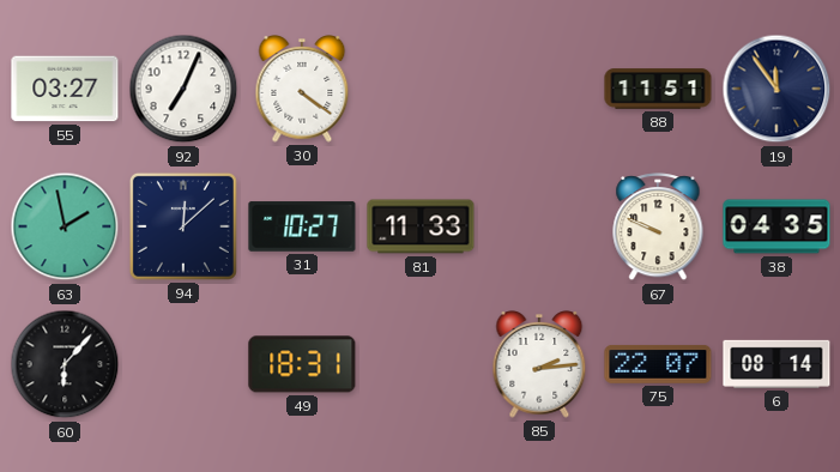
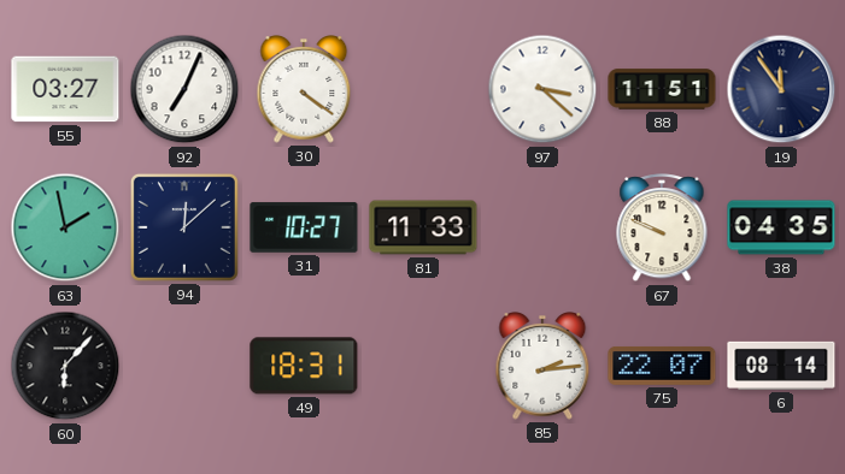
97: none -> 3:22 (542, 89)
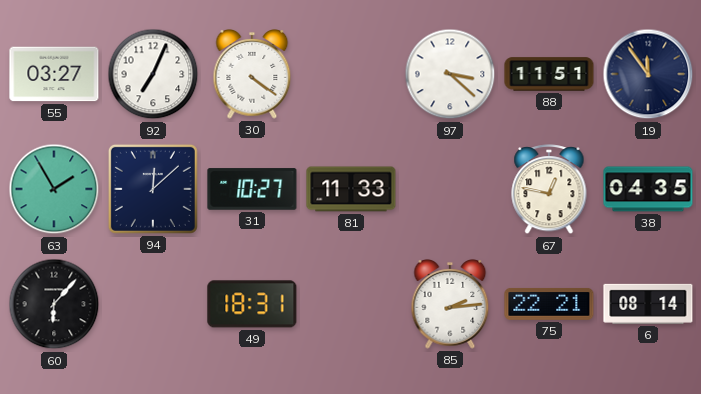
63: 1:58 -> 1:55 (54, 189)
67: 9:49 -> 12:47 (549, 190)
75: 22:07 -> 22:21 (549, 304)
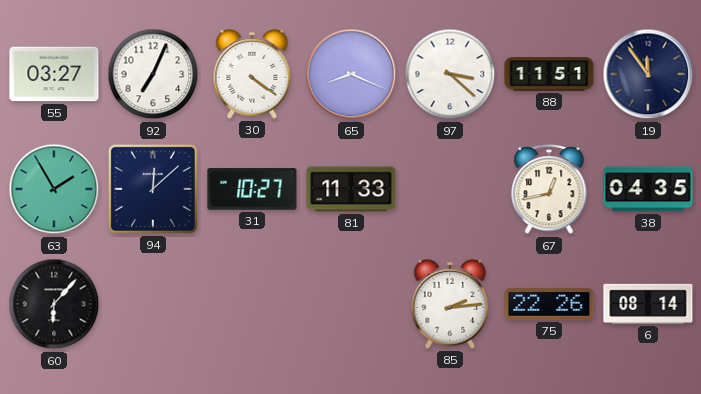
65: none -> 8:19 (351, 74)
67: 12:47 -> 12:43 (549, 190)
49: 18:31 -> none (252, 304)
75: 22:21 -> 22:26 (549, 304)
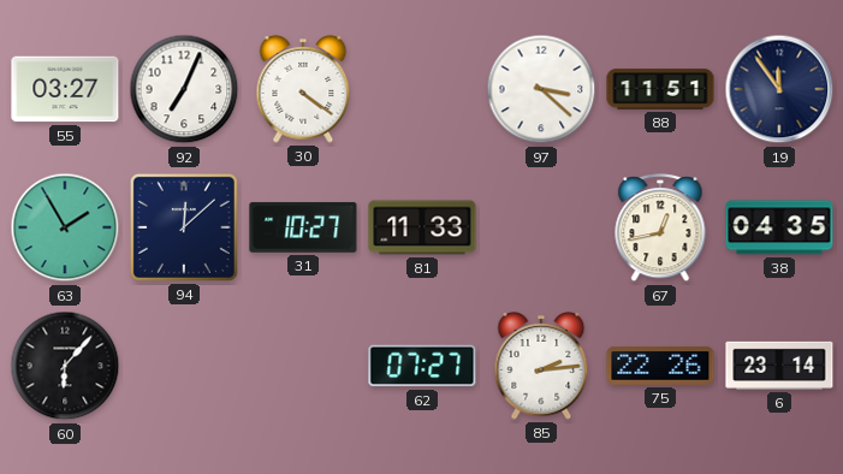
65: 8:19 -> none (351, 74)
62: none -> 07:27 (422, 366)
6: 08:14 -> 23:14 (779, 366)
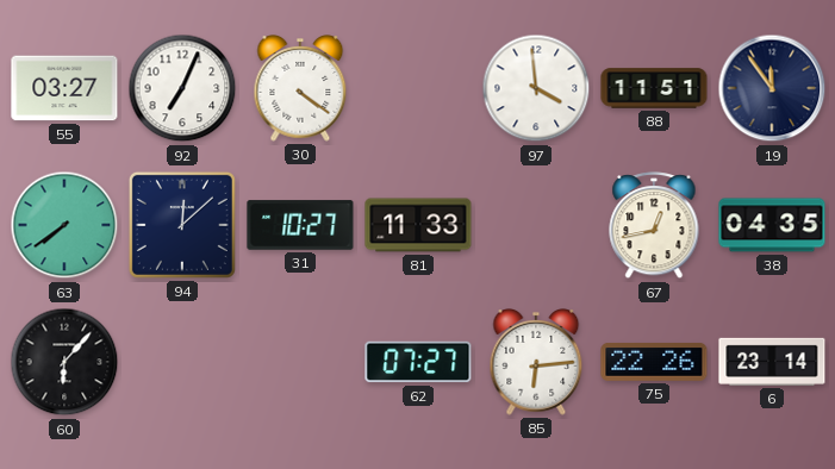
97: 3:22 -> 3:59 (536, 88)
63: 1:55 -> 7:39 (64, 225)
85: 2:14 -> 6:14 (536, 363)
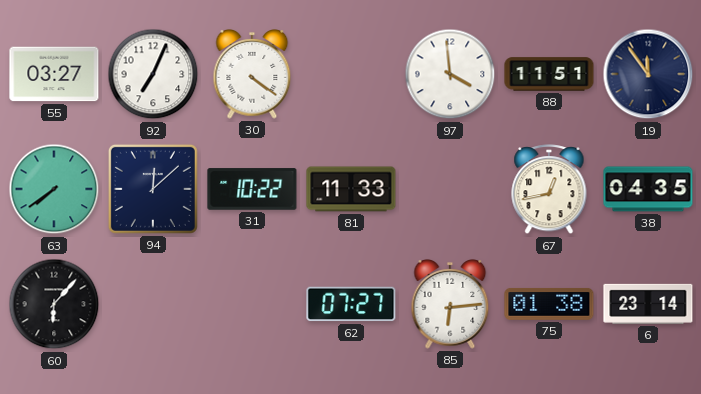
31: 10:27 -> 10:22 (252, 189)
75: 22:26 -> 01:38 (549, 304)
